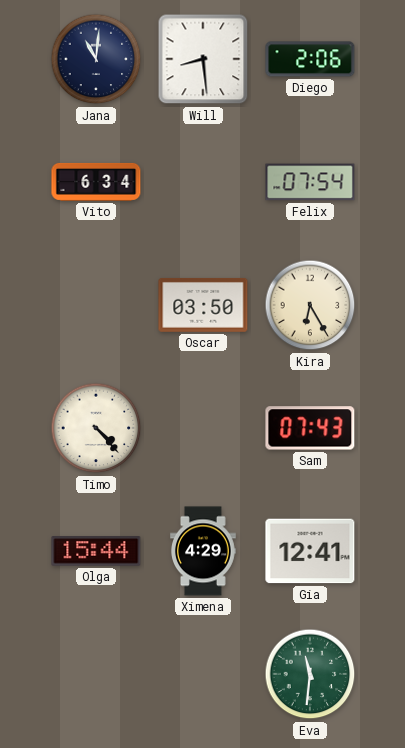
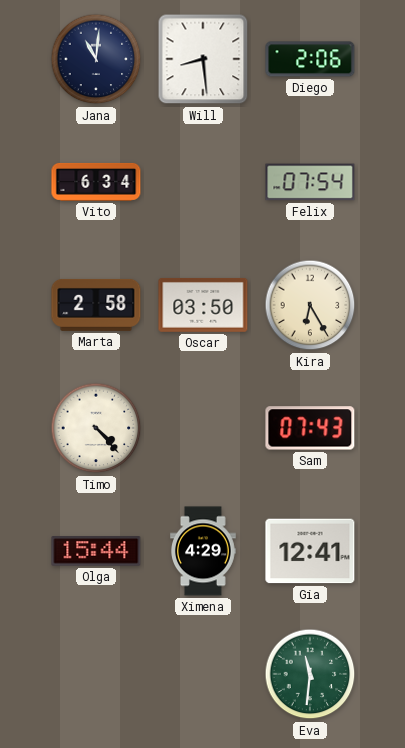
Marta: none -> 2:58 (96, 305)
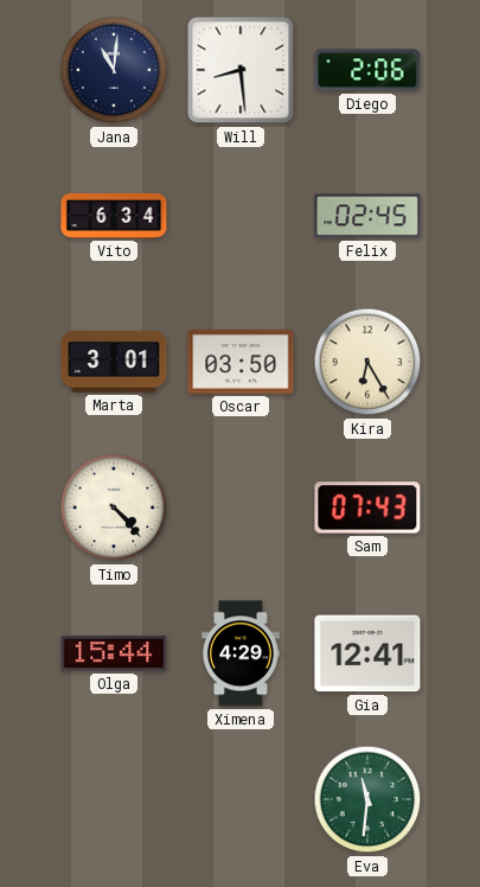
Felix: 07:54 -> 02:45 (367, 216)
Marta: 2:58 -> 3:01 (114, 362)
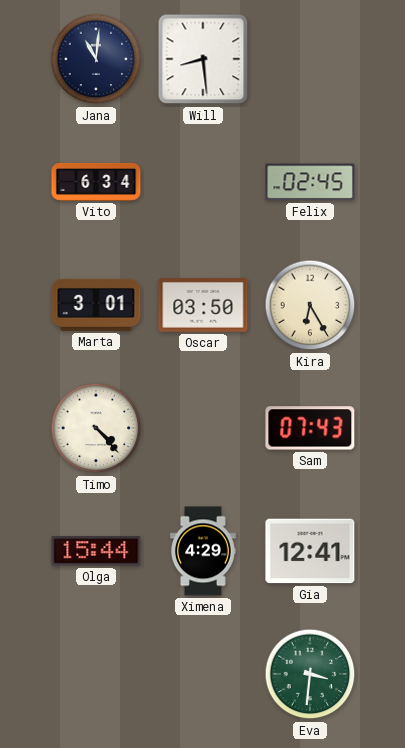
Diego: 2:06 -> none (367, 70)
Eva: 11:31 -> 3:31 (310, 674)
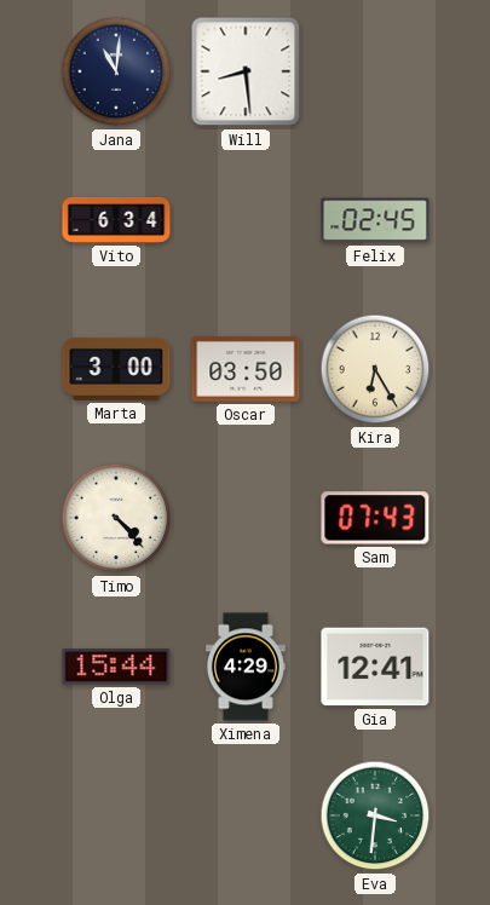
Marta: 3:01 -> 3:00 (116, 369)
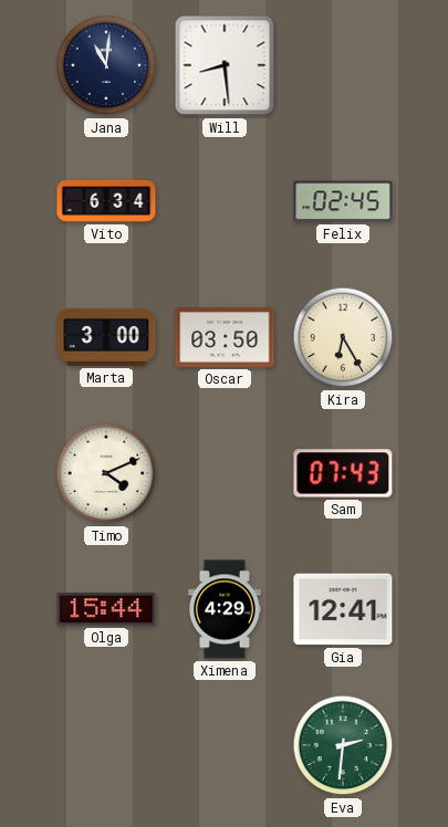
Timo: 4:23 -> 4:11 (106, 473)
Eva: 3:31 -> 2:31 (343, 745)
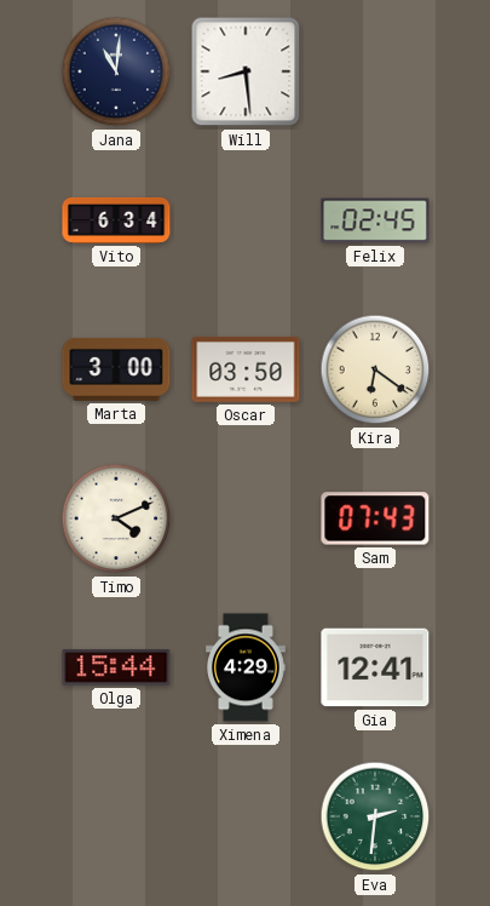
Kira: 6:25 -> 6:21 (375, 369)
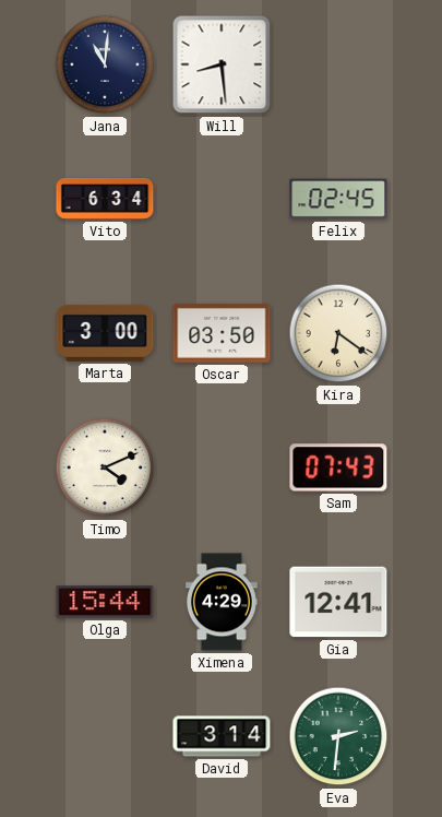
David: none -> 3:14 (222, 736)
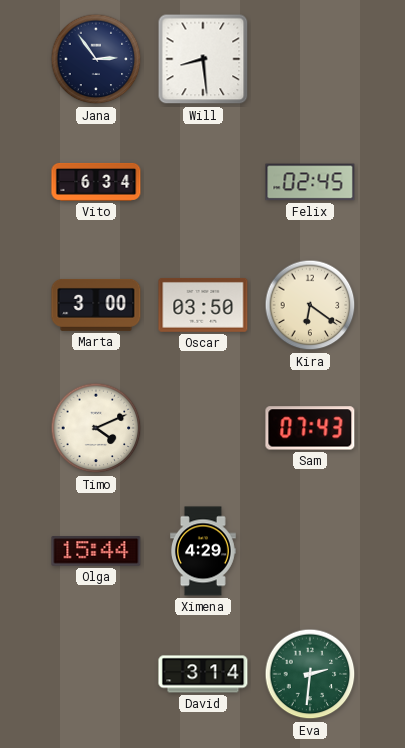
Jana: 11:01 -> 2:54 (96, 59)
Gia: 12:41 -> none (338, 602)
